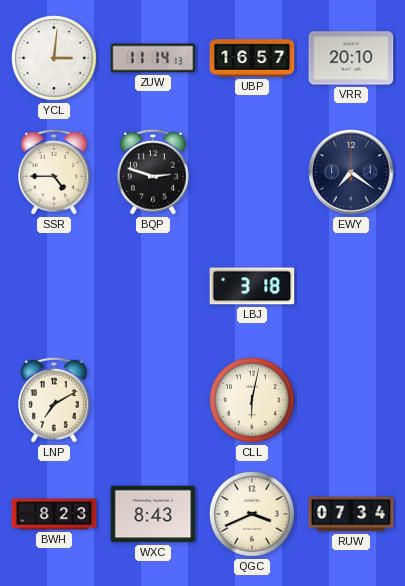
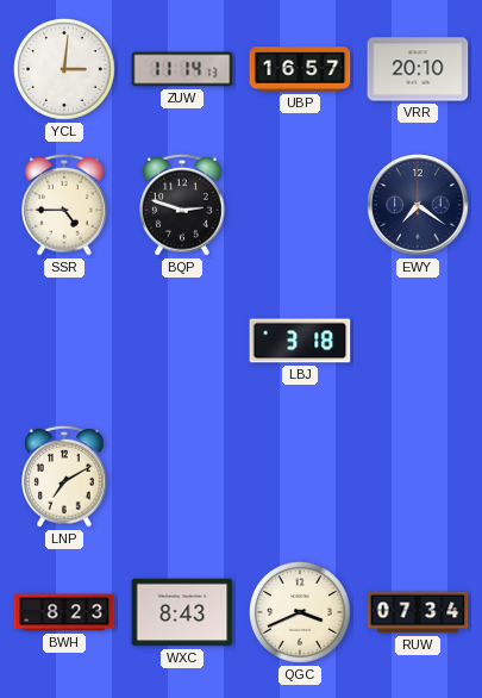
CLL: 6:02 -> none (253, 401)
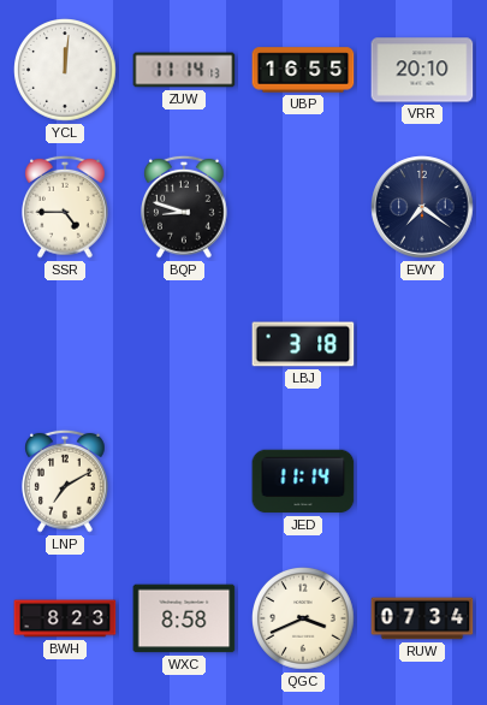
YCL: 3:01 -> 12:01 (66, 71)
UBP: 16:57 -> 16:55 (303, 70)
BQP: 2:48 -> 8:48 (185, 207)
JED: none -> 11:14 (303, 481)
WXC: 8:43 -> 8:58 (184, 618)
